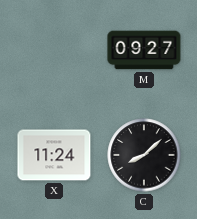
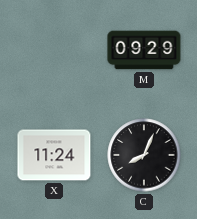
M: 09:27 -> 09:29 (144, 50)
C: 8:08 -> 8:04 (144, 155)
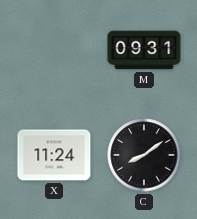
M: 09:29 -> 09:31 (144, 50)
C: 8:04 -> 8:09 (144, 155)
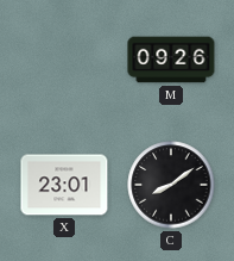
M: 09:31 -> 09:26 (171, 60)
X: 11:24 -> 23:01 (64, 185)
